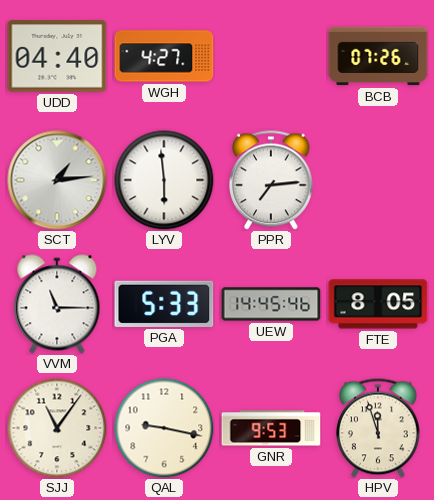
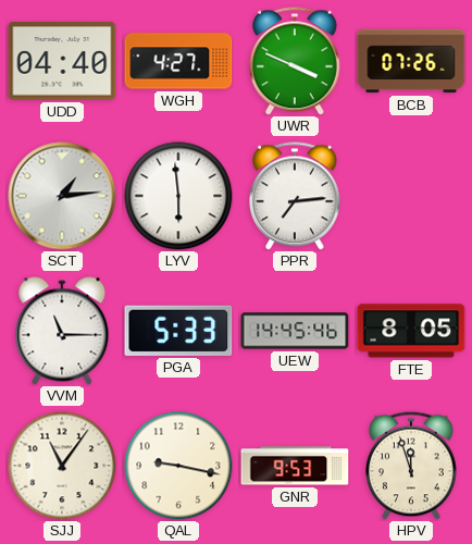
UWR: none -> 3:49 (296, 61)
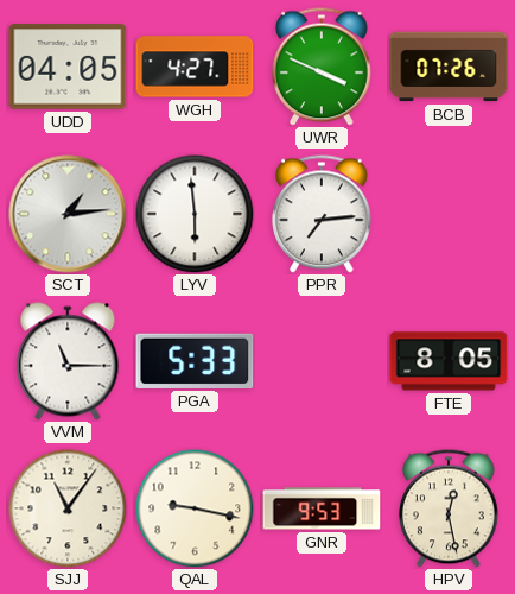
UDD: 04:40 -> 04:05 (68, 67)
UEW: 14:45 -> none (295, 331)
HPV: 11:57 -> 12:28 (450, 508)
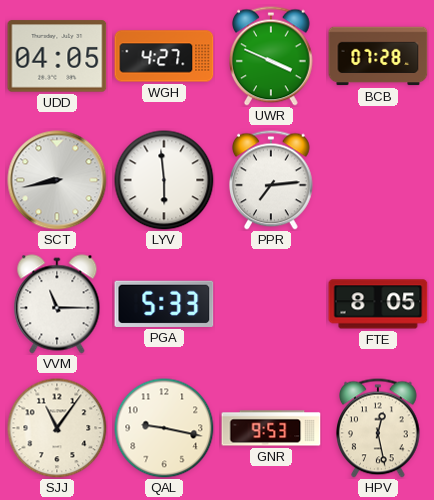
BCB: 07:26 -> 07:28 (378, 56)
SCT: 1:14 -> 8:43 (57, 180)
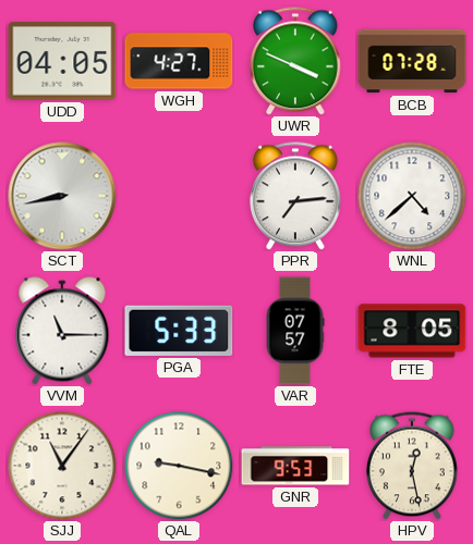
LYV: 5:59 -> none (164, 180)
WNL: none -> 4:38 (412, 196)
VAR: none -> 07:57 (295, 331)
